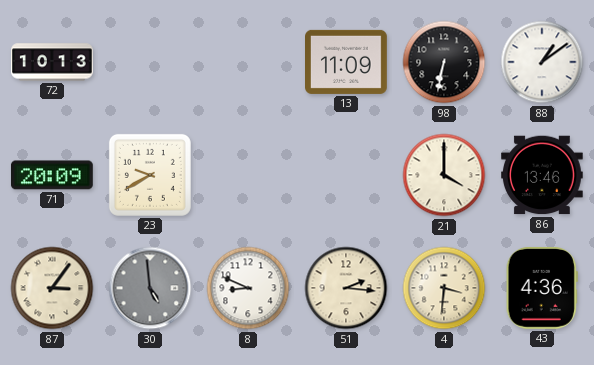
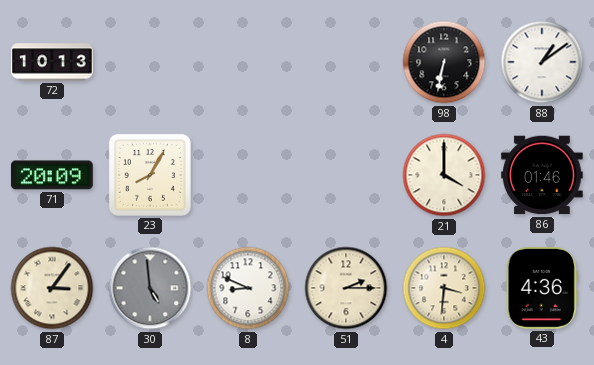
13: 11:09 -> none (347, 62)
23: 9:40 -> 8:05 (150, 175)
86: 13:46 -> 01:46 (543, 175)
51: 2:16 -> 2:15 (346, 288)
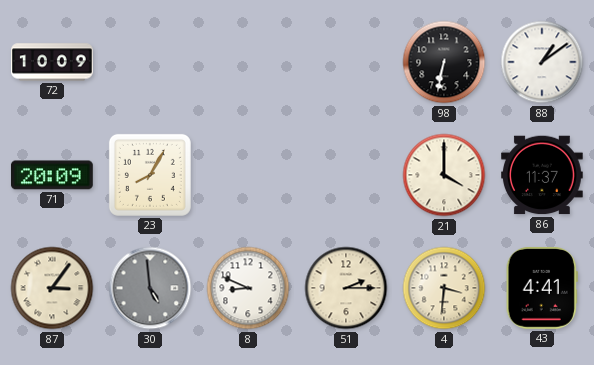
72: 10:13 -> 10:09 (53, 62)
86: 01:46 -> 11:37 (543, 175)
43: 4:36 -> 4:41 (542, 288)
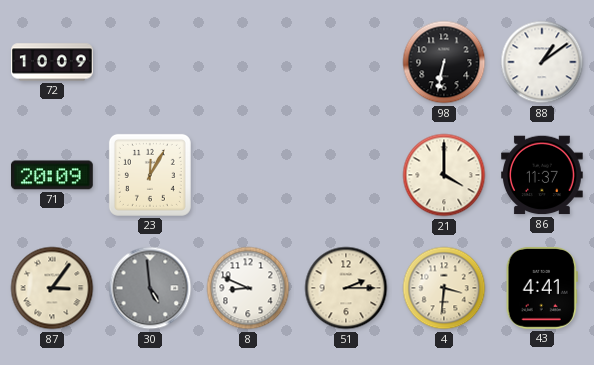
23: 8:05 -> 12:05 (150, 175)
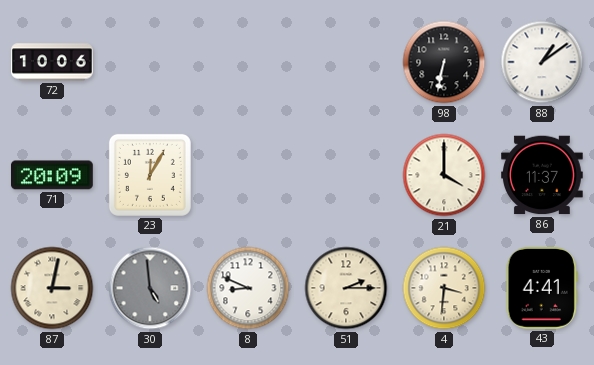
72: 10:09 -> 10:06 (53, 62)
87: 3:06 -> 3:02 (52, 288)
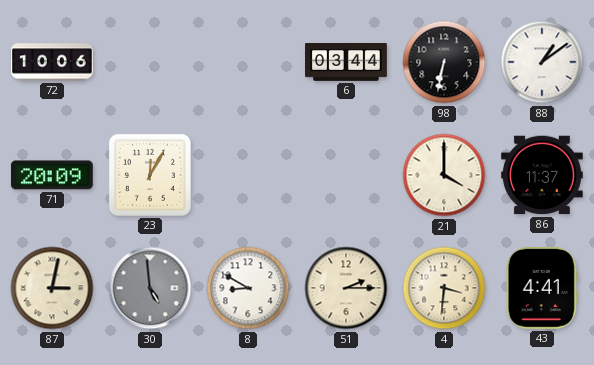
6: none -> 03:44 (346, 63)
8: 8:49 -> 8:50 (248, 288)
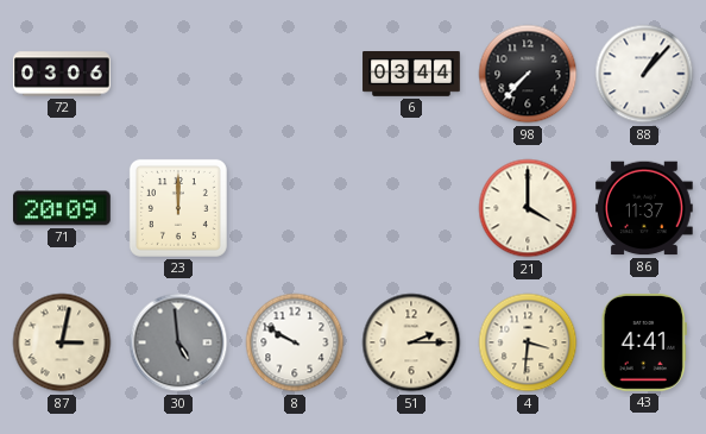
72: 10:06 -> 03:06 (63, 74)
98: 6:32 -> 7:37 (528, 74)
88: 1:09 -> 1:07 (644, 74)
23: 12:05 -> 12:00 (178, 208)
8: 8:50 -> 9:50 (295, 342)
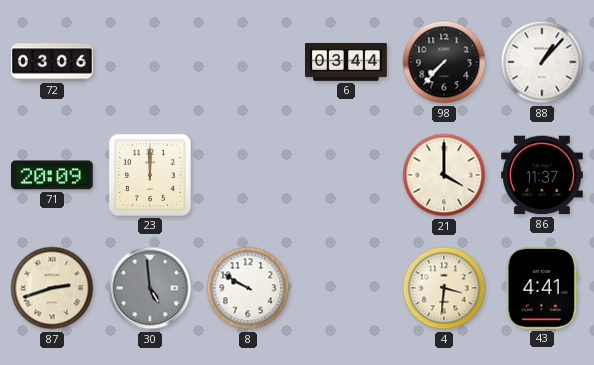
87: 3:02 -> 2:42 (52, 288)
51: 2:15 -> none (411, 342)
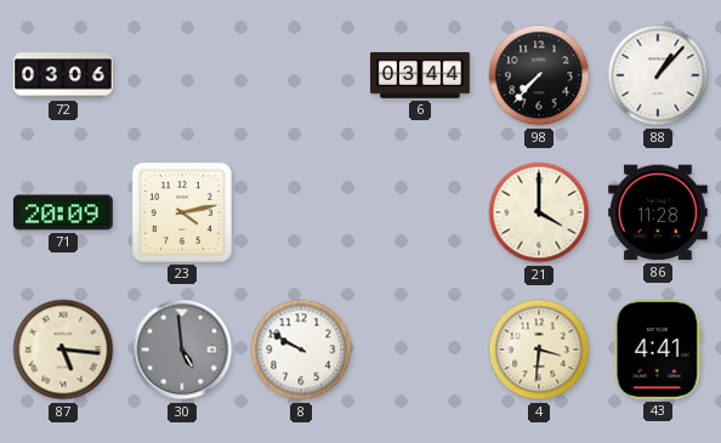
23: 12:00 -> 4:13 (182, 212)
86: 11:37 -> 11:28 (659, 212)
87: 2:42 -> 5:16 (63, 350)
